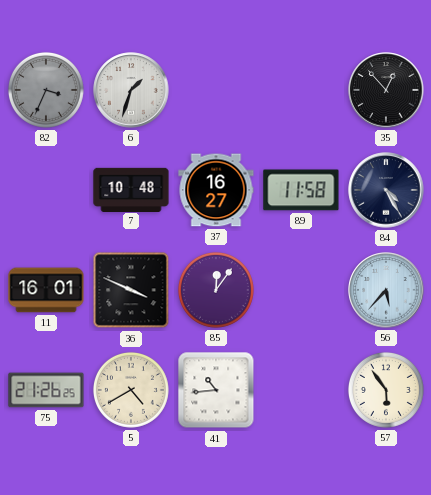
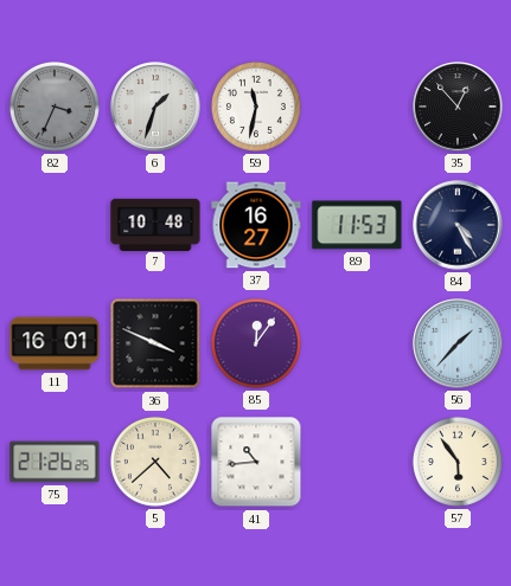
59: none -> 11:32 (256, 107)
89: 11:58 -> 11:53 (357, 225)
56: 5:37 -> 1:37 (458, 343)
5: 4:40 -> 4:38 (155, 462)
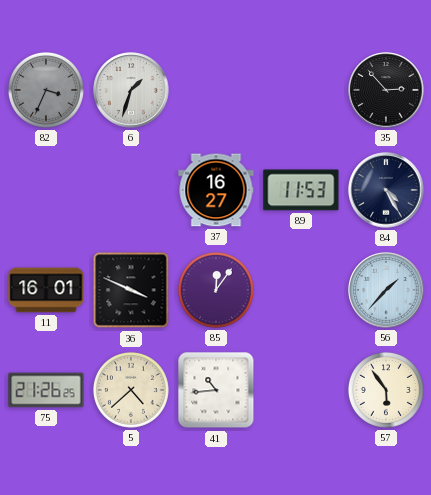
59: 11:32 -> none (256, 107)
35: 12:53 -> 2:53 (386, 90)
7: 10:48 -> none (155, 224)
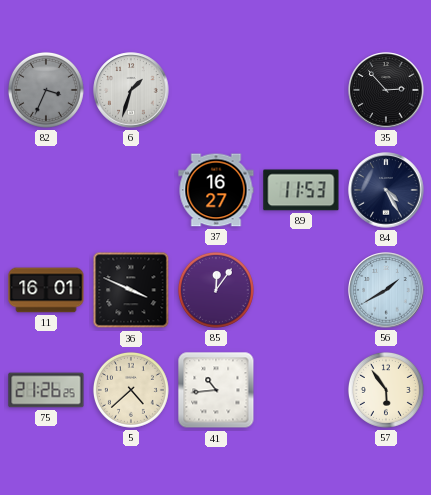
56: 1:37 -> 1:40 (386, 290)
